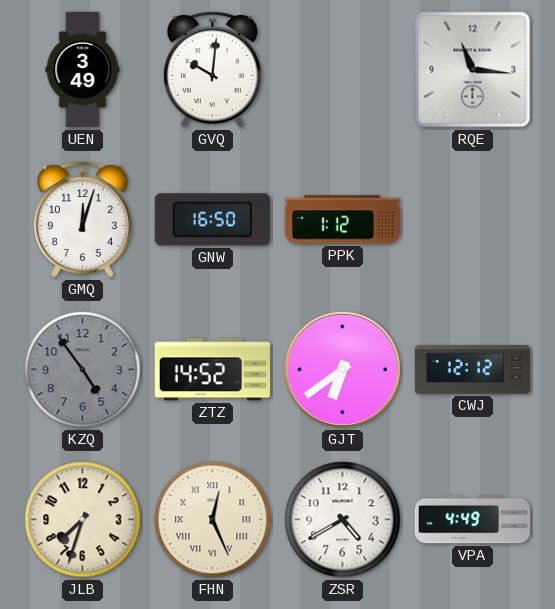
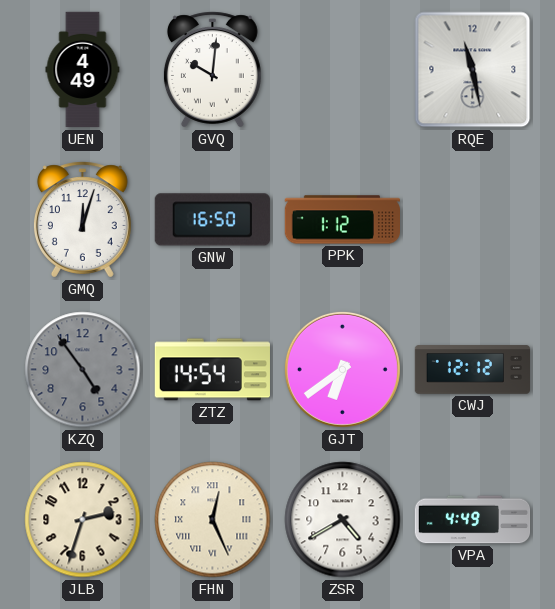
UEN: 3:49 -> 4:49 (83, 70)
RQE: 11:16 -> 11:28 (473, 70)
ZTZ: 14:52 -> 14:54 (212, 370)
JLB: 7:33 -> 2:33 (83, 520)
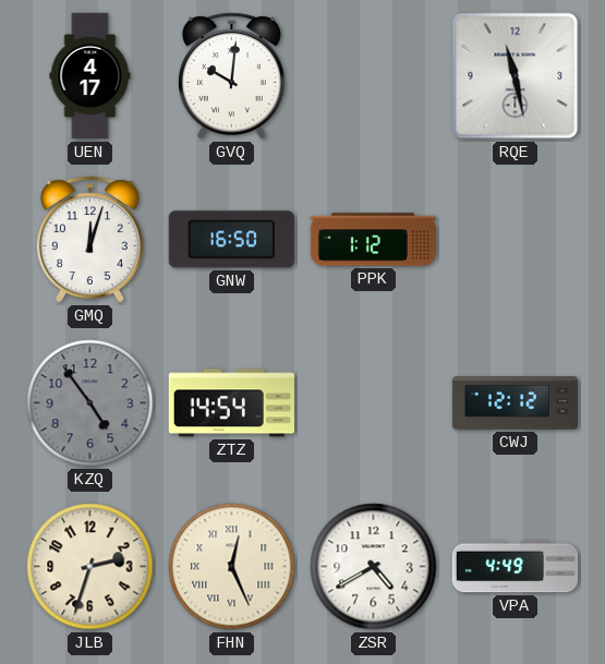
UEN: 4:49 -> 4:17 (90, 76)
GJT: 6:39 -> none (342, 369)
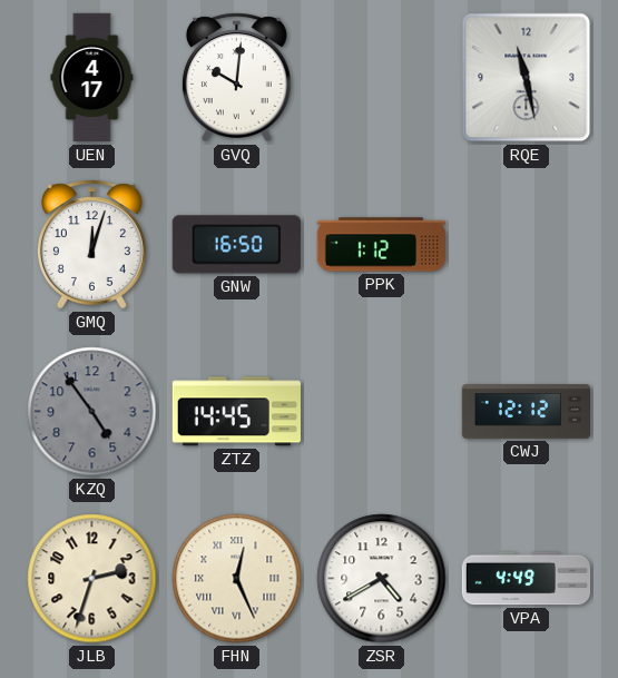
ZTZ: 14:54 -> 14:45 (236, 412)
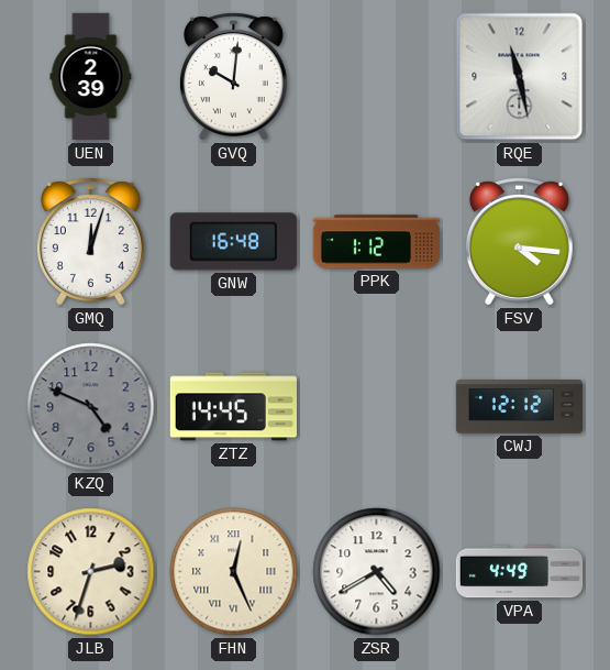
UEN: 4:17 -> 2:39 (91, 77)
GNW: 16:50 -> 16:48 (233, 242)
FSV: none -> 4:16 (519, 242)
KZQ: 4:54 -> 4:49 (91, 407)
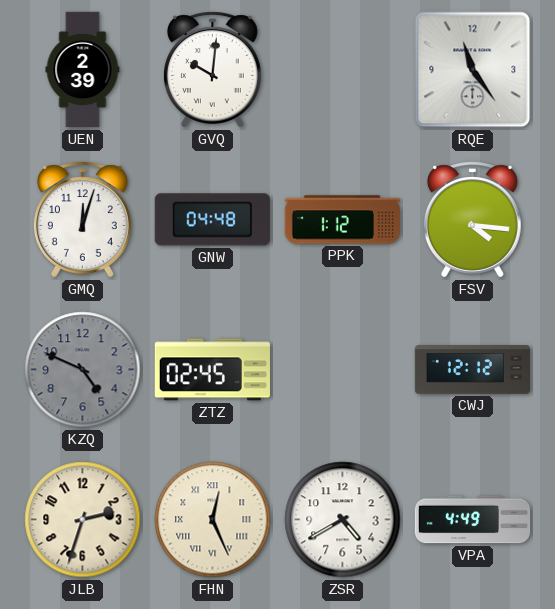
RQE: 11:28 -> 11:24 (473, 70)
GNW: 16:48 -> 04:48 (212, 220)
ZTZ: 14:45 -> 02:45 (212, 370)
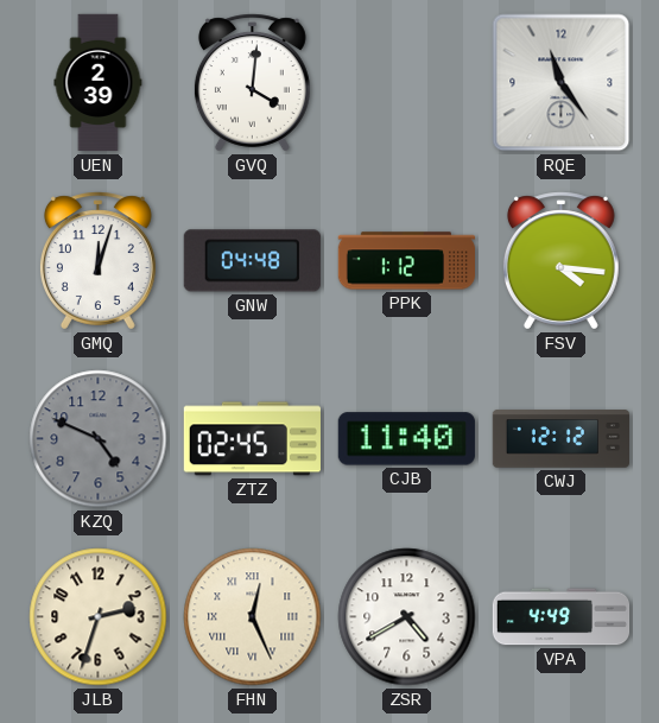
GVQ: 10:01 -> 4:01 (252, 83)
CJB: none -> 11:40 (406, 439)
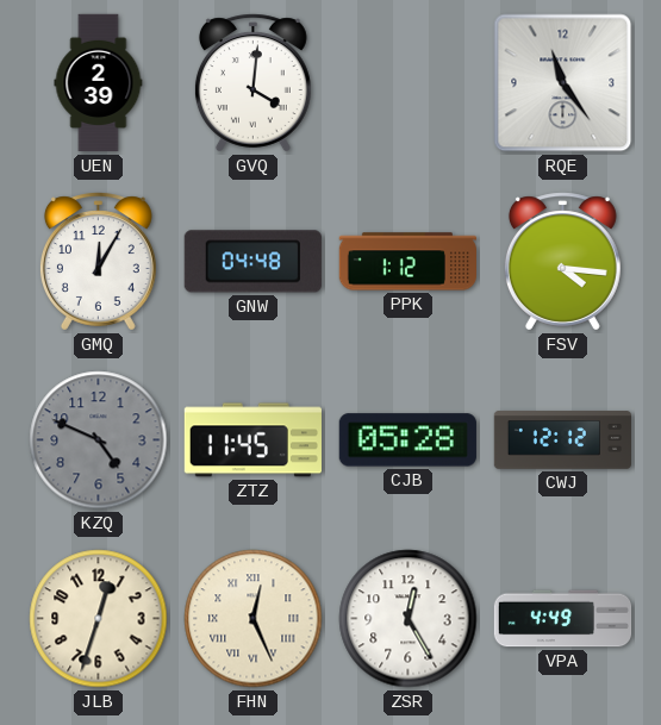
GMQ: 12:03 -> 12:05 (98, 262)
ZTZ: 02:45 -> 11:45 (252, 440)
CJB: 11:40 -> 05:28 (407, 440)
JLB: 2:33 -> 12:33 (99, 619)
ZSR: 4:40 -> 12:25 (409, 619)
